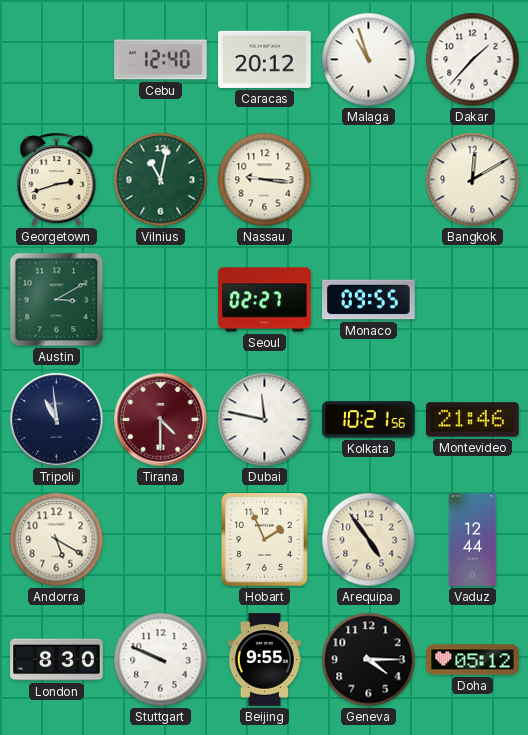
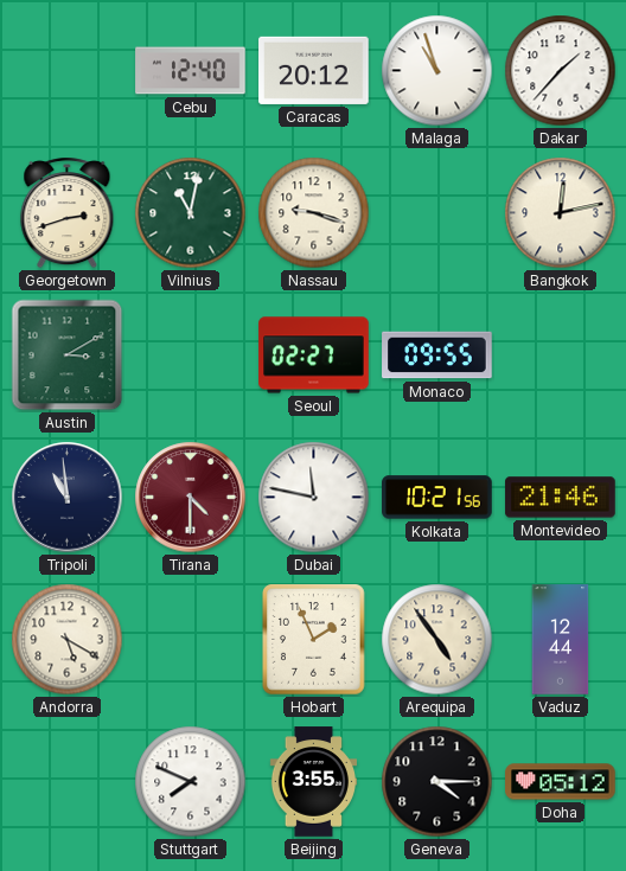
Nassau: 9:16 -> 9:18 (314, 213)
Bangkok: 12:10 -> 12:13 (561, 213)
London: 8:30 -> none (57, 660)
Stuttgart: 9:49 -> 7:49 (191, 782)
Beijing: 9:55 -> 3:55 (313, 782)
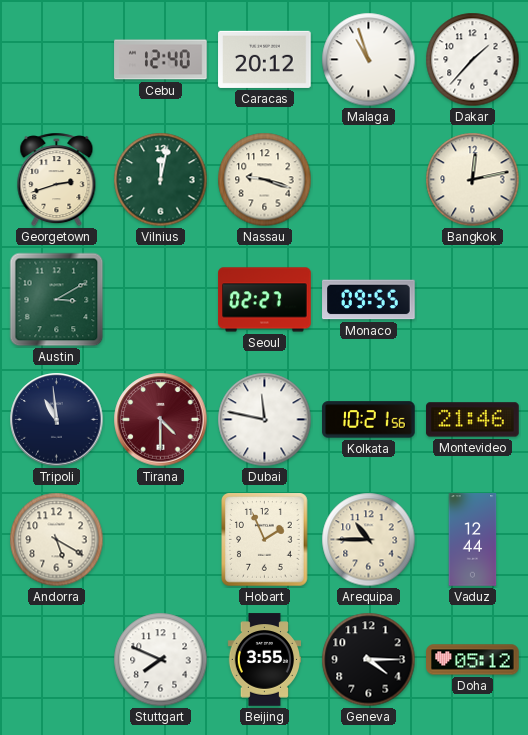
Vilnius: 11:02 -> 12:02 (161, 180)
Arequipa: 4:54 -> 10:45 (369, 540)
